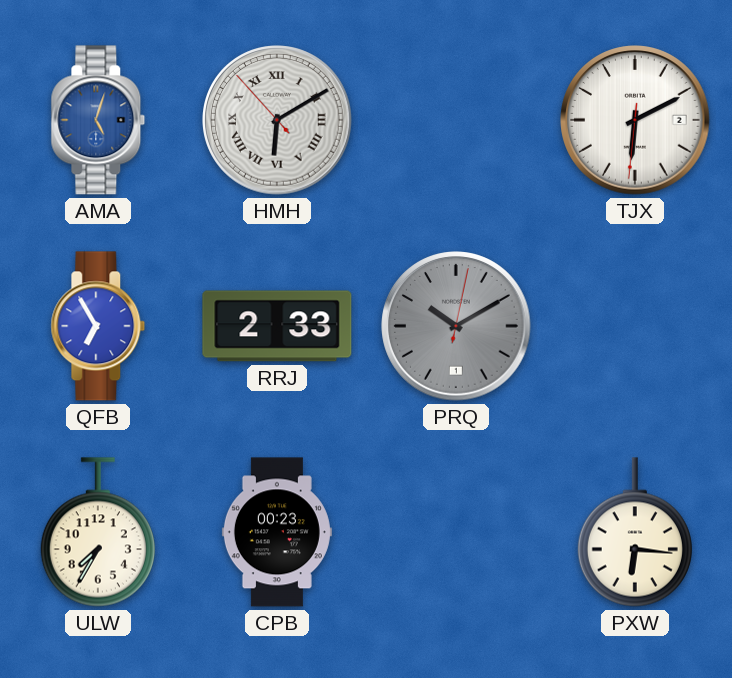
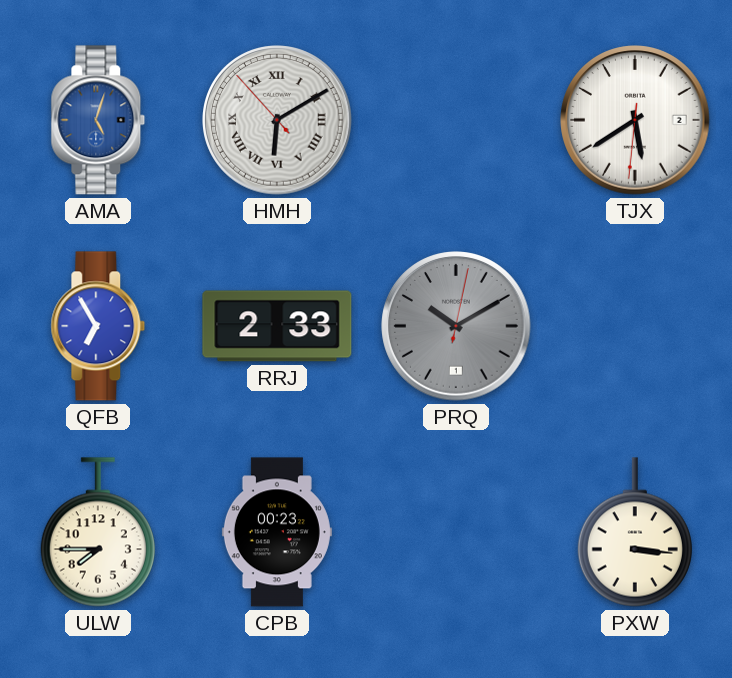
TJX: 6:10 -> 5:39 (635, 120)
ULW: 7:35 -> 7:45 (98, 532)
PXW: 6:16 -> 3:16 (635, 532)
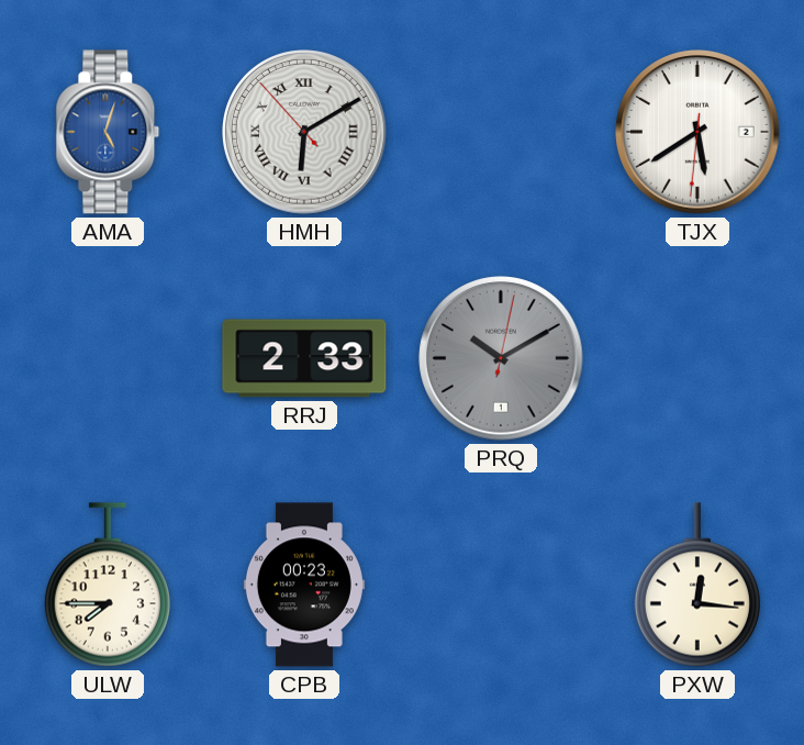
QFB: 6:55 -> none (98, 326)
PXW: 3:16 -> 12:16 (697, 585)
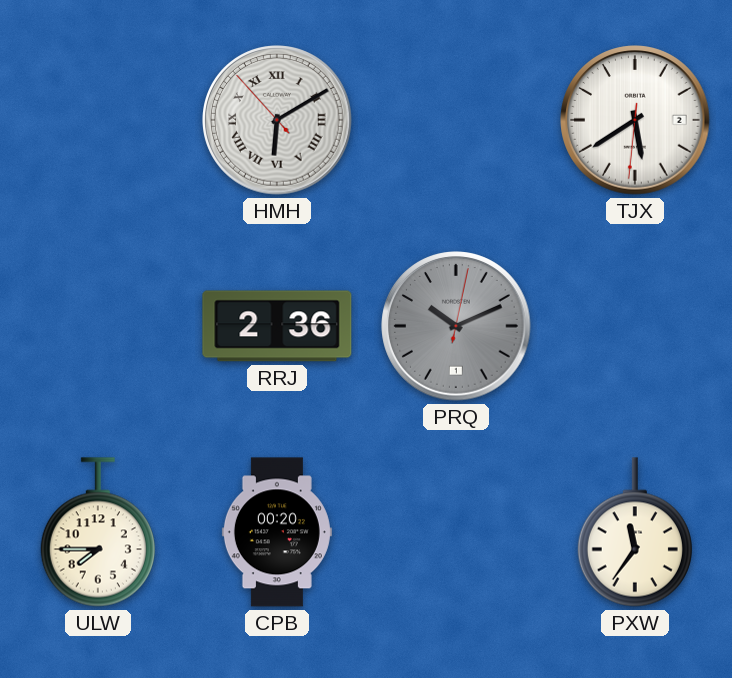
AMA: 5:03 -> none (108, 132)
RRJ: 2:33 -> 2:36 (277, 326)
PRQ: 10:10 -> 10:11 (456, 326)
CPB: 00:23 -> 00:20 (277, 532)
PXW: 12:16 -> 11:36 (635, 532)
